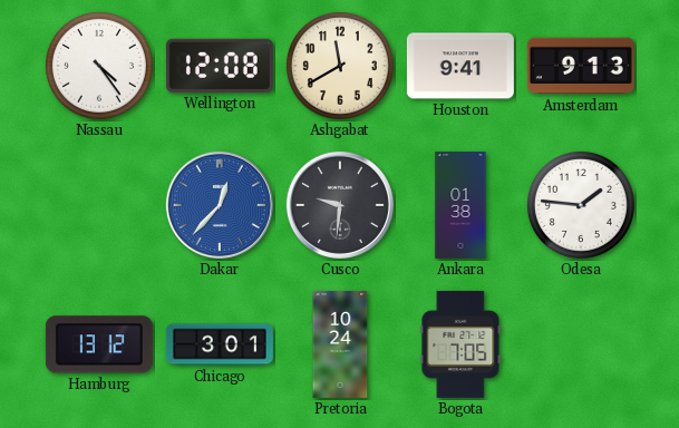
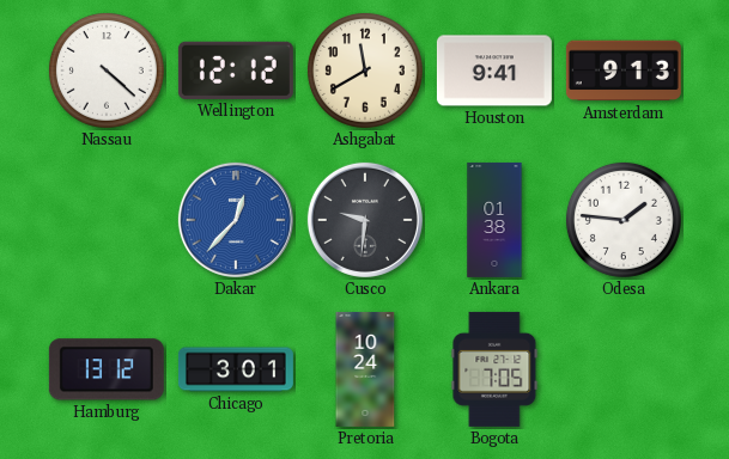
Nassau: 4:24 -> 4:22 (107, 71)
Wellington: 12:08 -> 12:12 (236, 71)
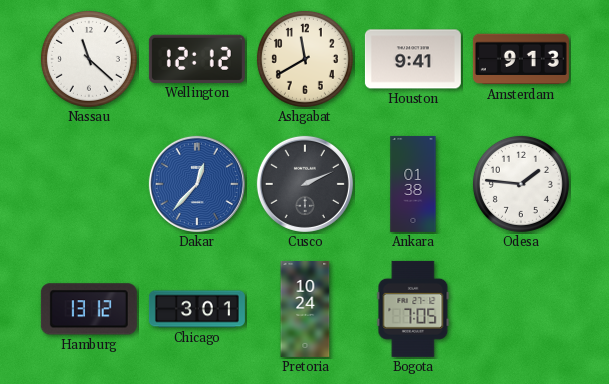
Nassau: 4:22 -> 11:22 (89, 59)
Cusco: 9:31 -> 2:11 (305, 184)
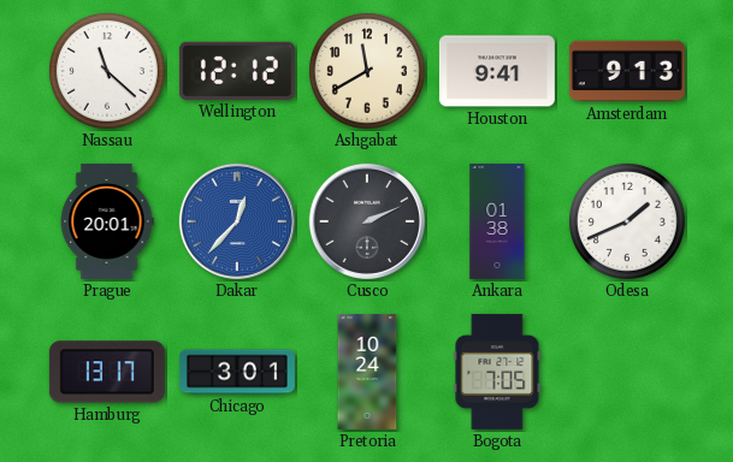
Prague: none -> 20:01 (107, 221)
Odesa: 1:46 -> 1:41 (627, 221)
Hamburg: 13:12 -> 13:17 (107, 372)
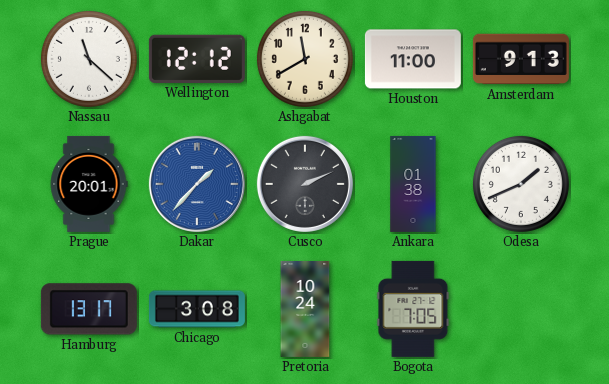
Houston: 9:41 -> 11:00 (413, 59)
Dakar: 12:37 -> 1:37 (197, 184)
Chicago: 3:01 -> 3:08 (197, 309)
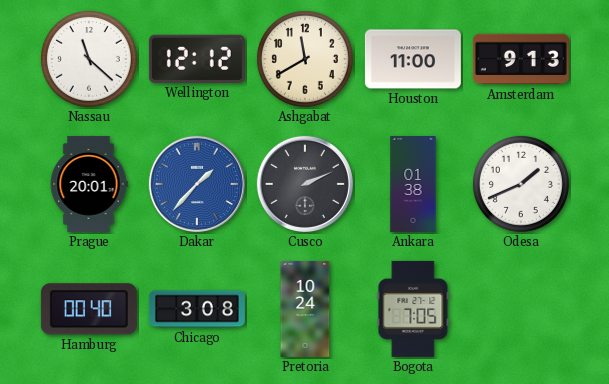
Hamburg: 13:17 -> 00:40 (89, 309)
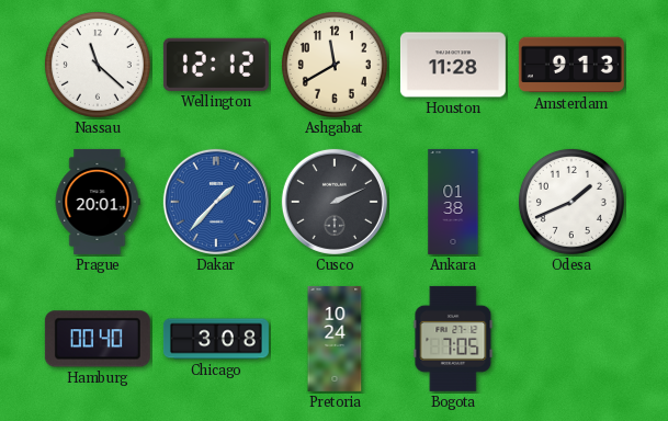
Houston: 11:00 -> 11:28 (453, 65)
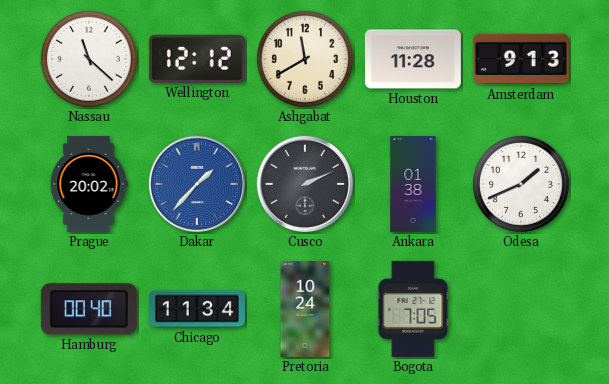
Prague: 20:01 -> 20:02 (89, 184)
Chicago: 3:08 -> 11:34 (197, 309)
